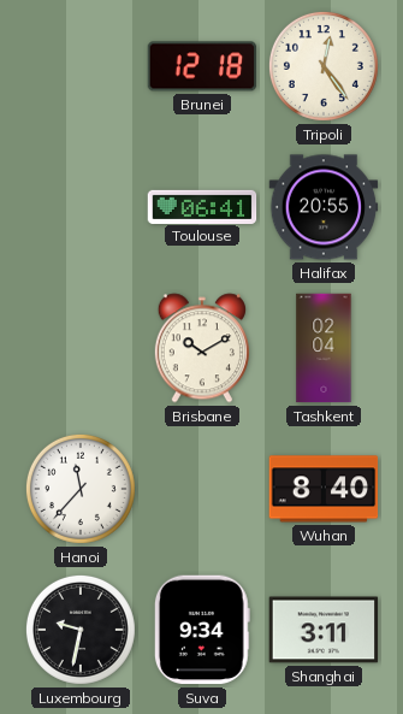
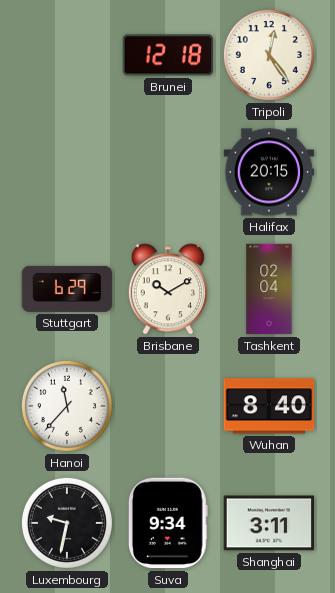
Toulouse: 06:41 -> none (202, 206)
Halifax: 20:55 -> 20:15 (269, 172)
Stuttgart: none -> 6:29 (67, 289)
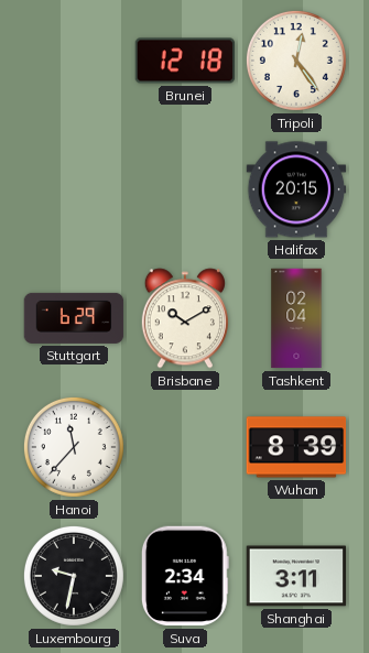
Wuhan: 8:40 -> 8:39 (296, 447)
Suva: 9:34 -> 2:34 (185, 576)
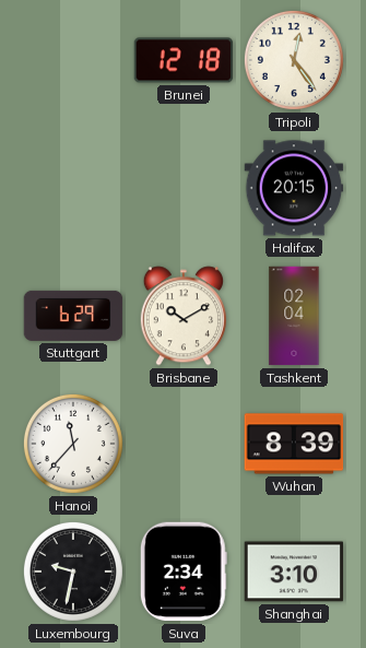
Shanghai: 3:11 -> 3:10 (294, 572)
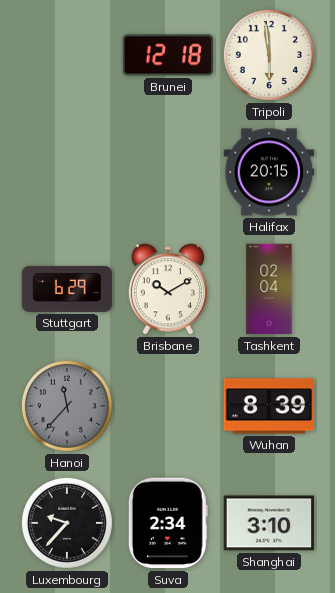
Tripoli: 12:24 -> 5:59 (269, 55)
Hanoi dial: white -> grey (67, 406)
Luxembourg: 9:32 -> 9:37 (67, 523)
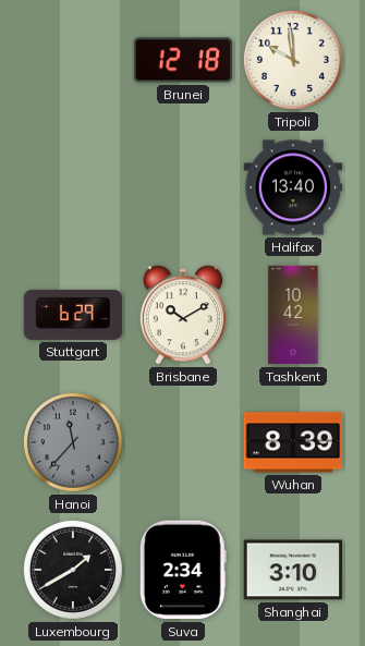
Tripoli: 5:59 -> 9:59 (293, 60)
Halifax: 20:15 -> 13:40 (293, 187)
Tashkent: 02:04 -> 10:42 (293, 315)
Luxembourg: 9:37 -> 1:40 (73, 570)
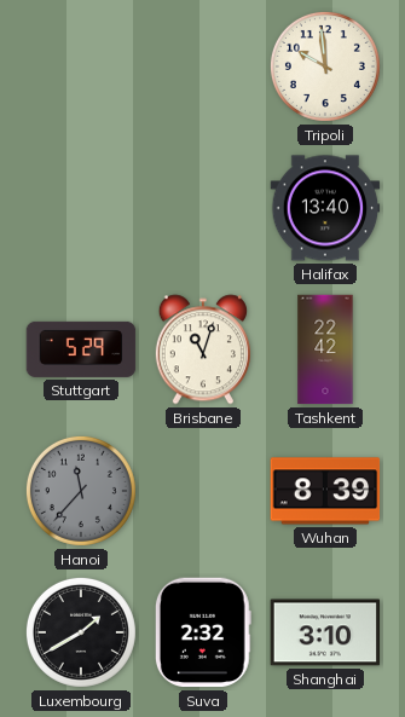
Brunei: 12:18 -> none (183, 60)
Stuttgart: 6:29 -> 5:29 (81, 349)
Brisbane: 10:10 -> 11:03 (203, 349)
Tashkent: 10:42 -> 22:42 (325, 349)
Suva: 2:34 -> 2:32 (203, 632)
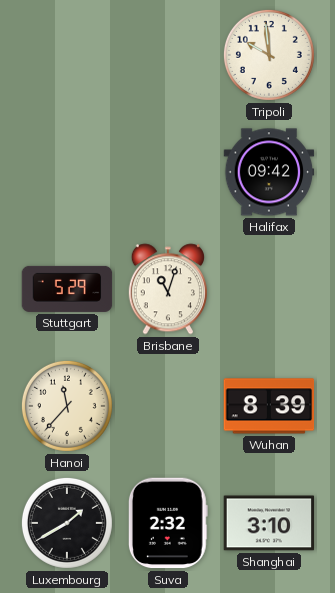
Halifax: 13:40 -> 09:42 (269, 172)
Tashkent: 22:42 -> none (325, 349)
Hanoi dial: grey -> cream (67, 406)
